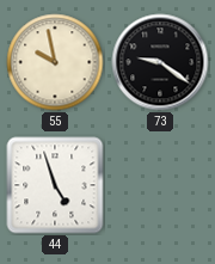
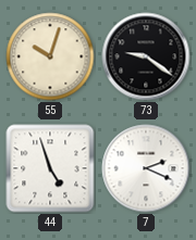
55: 9:58 -> 10:03 (50, 56)
7: none -> 2:19 (146, 168)
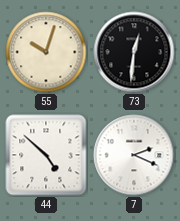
73: 9:21 -> 12:31 (134, 52)
44: 4:57 -> 4:52 (46, 155)
